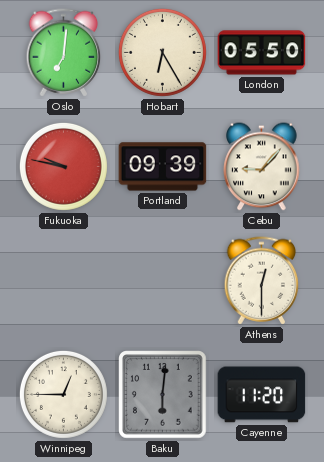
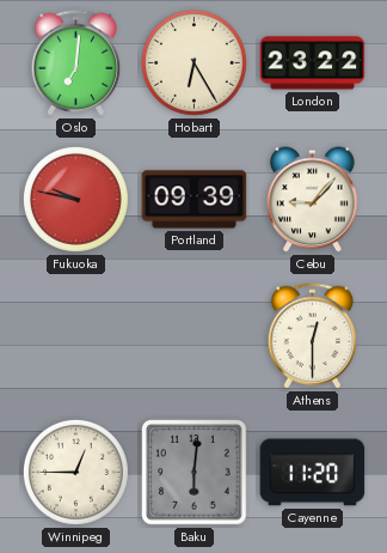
London: 05:50 -> 23:22 (313, 63)
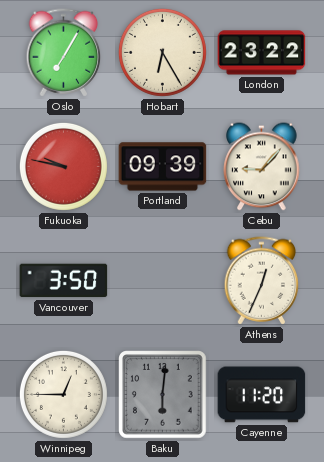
Oslo: 7:01 -> 7:05 (64, 53)
Vancouver: none -> 3:50 (64, 281)
Athens: 12:30 -> 12:34 (262, 281)
